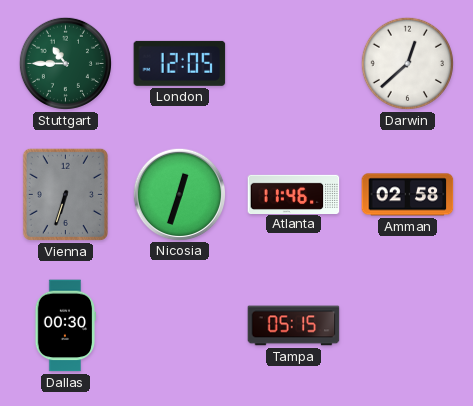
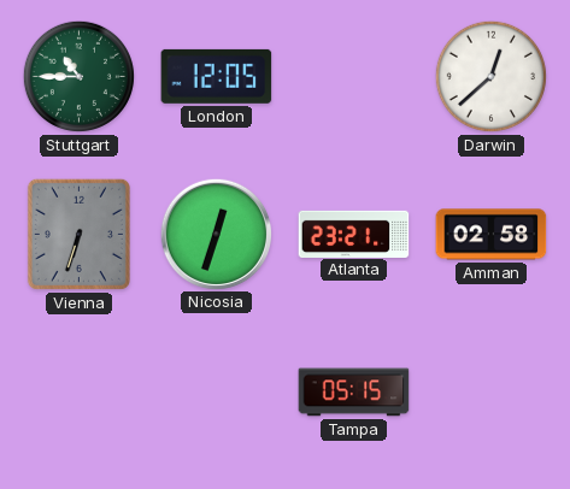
Atlanta: 11:46 -> 23:21 (354, 234)
Dallas: 00:30 -> none (65, 326)
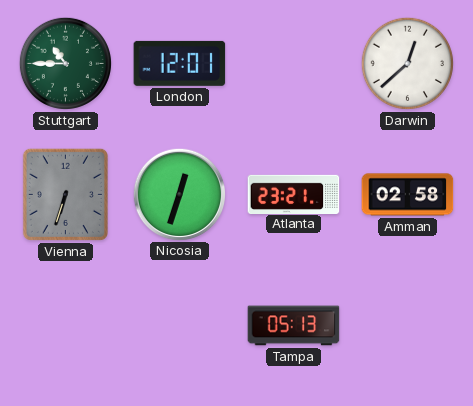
London: 12:05 -> 12:01 (180, 63)
Tampa: 05:15 -> 05:13 (294, 326)
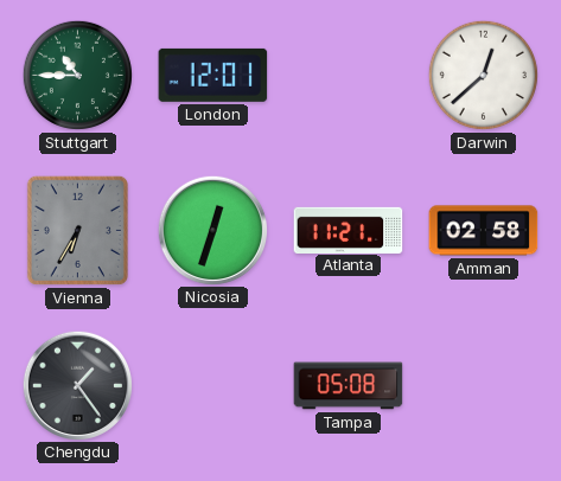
Vienna: 6:33 -> 6:35 (77, 230)
Atlanta: 23:21 -> 11:21 (349, 230)
Chengdu: none -> 1:24 (77, 385)
Tampa: 05:13 -> 05:08 (349, 386)
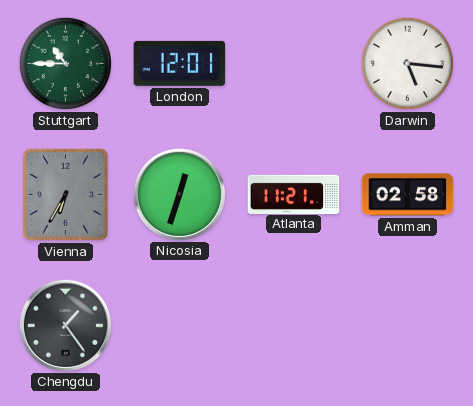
Darwin: 12:38 -> 5:16 (407, 63)
Tampa: 05:08 -> none (349, 386)
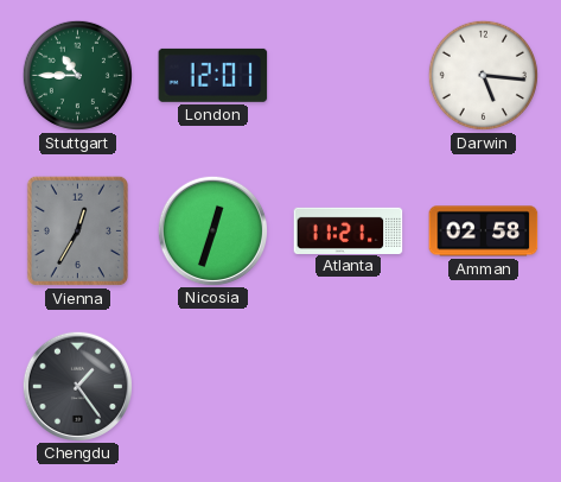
Vienna: 6:35 -> 12:35 (77, 230)
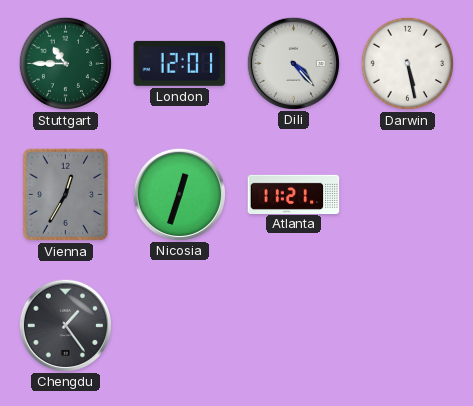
Dili: none -> 4:23 (293, 63)
Darwin: 5:16 -> 5:28 (407, 63)
Amman: 02:58 -> none (484, 232)
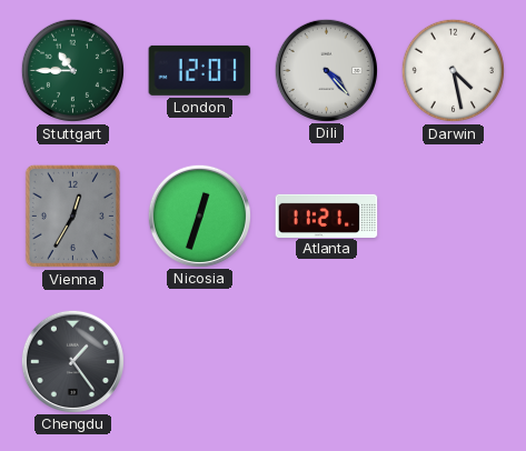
Darwin: 5:28 -> 4:28 (453, 70)
